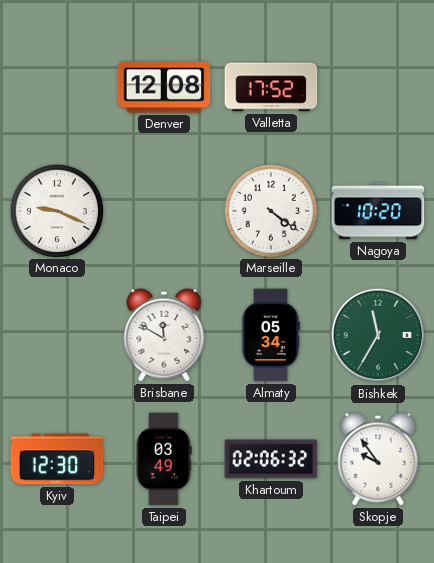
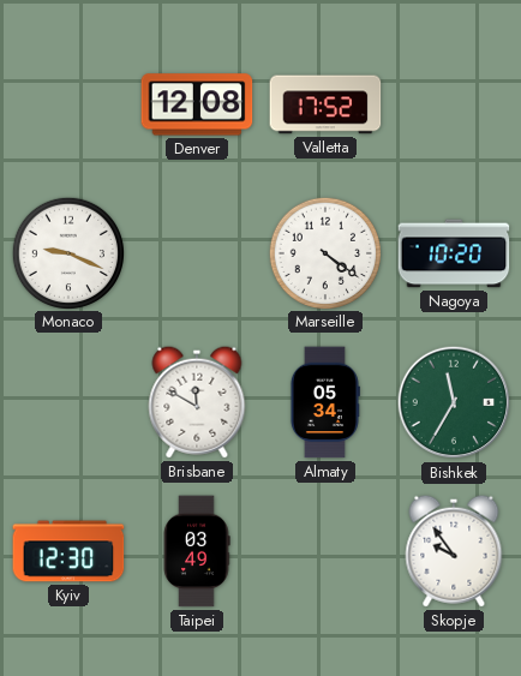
Khartoum: 02:06 -> none (271, 459)
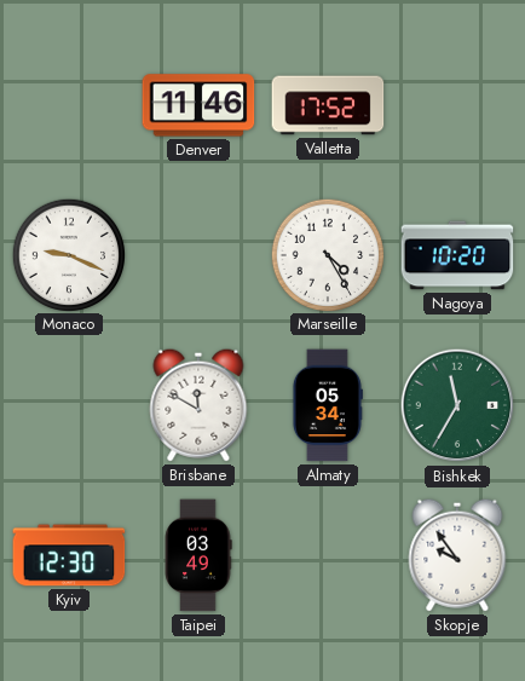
Denver: 12:08 -> 11:46 (198, 105)
Marseille: 4:21 -> 4:25 (327, 254)
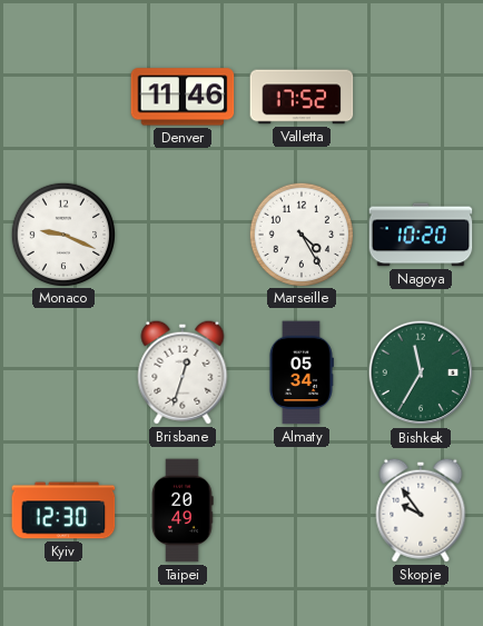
Brisbane: 11:50 -> 12:33 (183, 372)
Taipei: 03:49 -> 20:49 (183, 510)
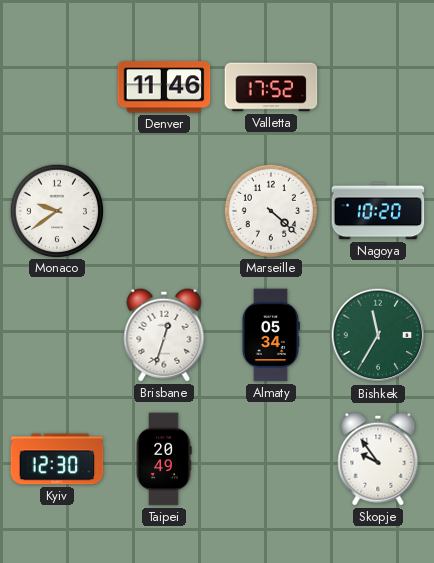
Monaco: 9:19 -> 9:39 (56, 210)
Marseille: 4:25 -> 4:22 (270, 210)
